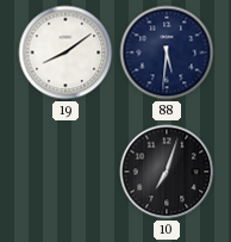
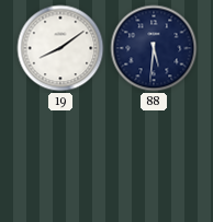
10: 7:03 -> none (167, 172)
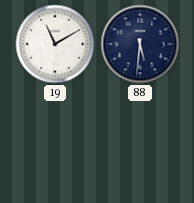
19: 8:09 -> 11:10 (55, 44)
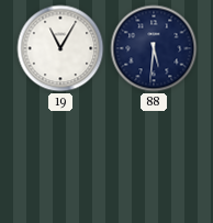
19: 11:10 -> 11:05 (60, 48)
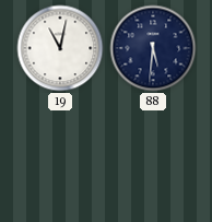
19: 11:05 -> 11:02 (60, 48)
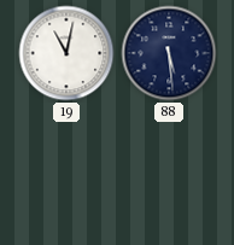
88: 5:31 -> 5:29 (169, 53)
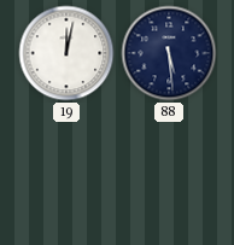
19: 11:02 -> 12:02 (66, 53)
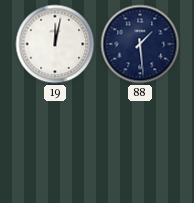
88: 5:29 -> 1:29 (140, 44)
